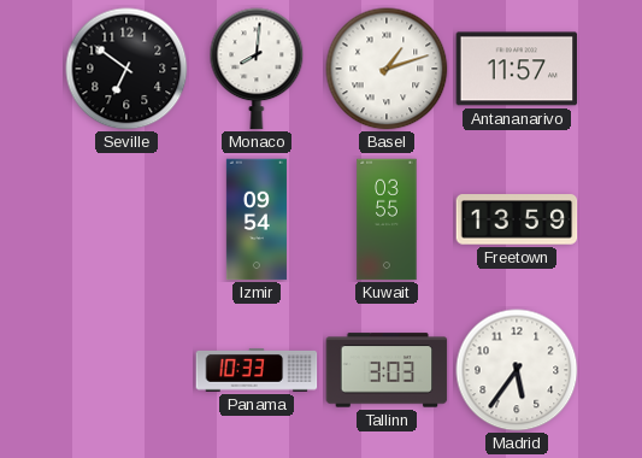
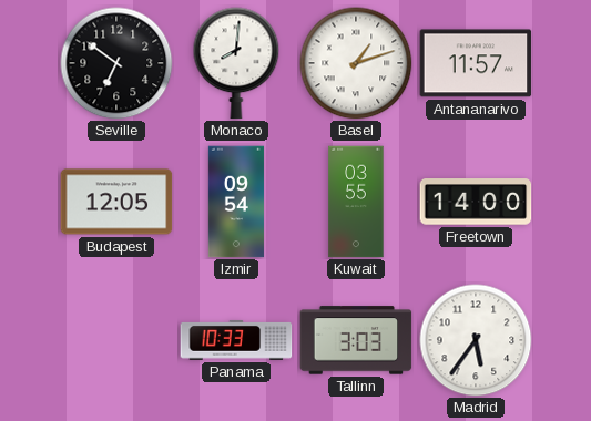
Budapest: none -> 12:05 (116, 202)
Freetown: 13:59 -> 14:00 (476, 202)
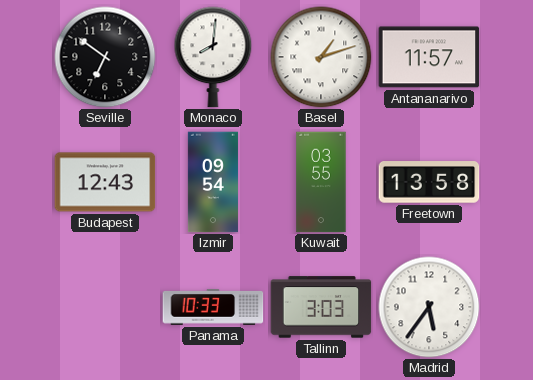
Budapest: 12:05 -> 12:43 (105, 182)
Freetown: 14:00 -> 13:58 (429, 182)
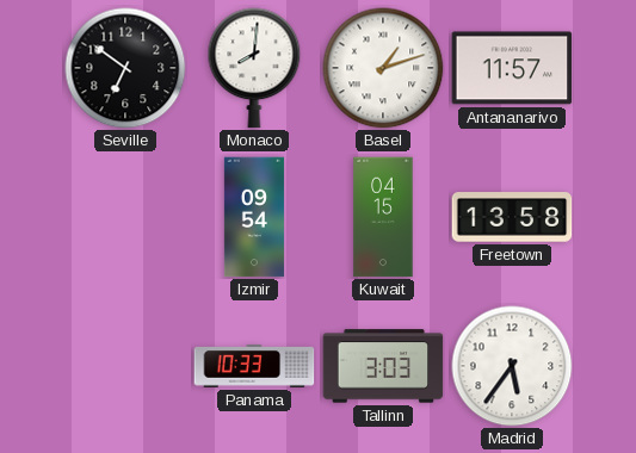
Budapest: 12:43 -> none (105, 182)
Kuwait: 03:55 -> 04:15 (383, 217)
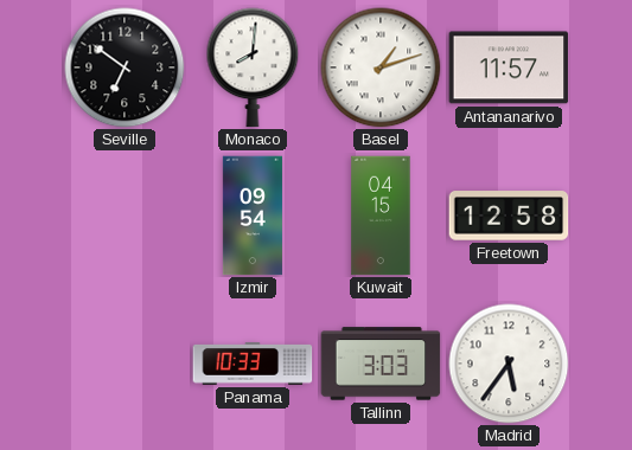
Freetown: 13:58 -> 12:58 (509, 216)
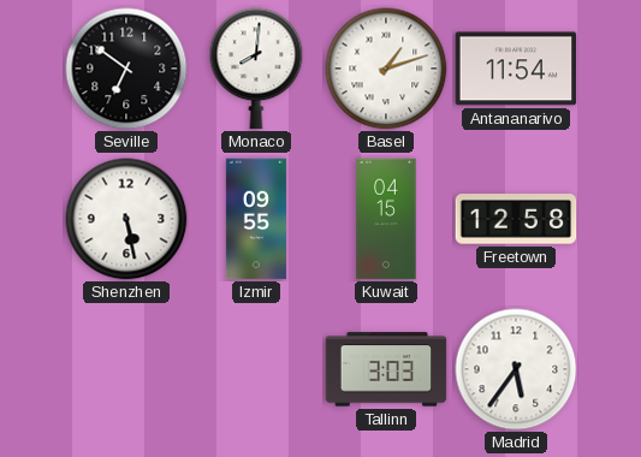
Antananarivo: 11:57 -> 11:54 (516, 69)
Shenzhen: none -> 5:28 (126, 219)
Izmir: 09:54 -> 09:55 (256, 219)
Panama: 10:33 -> none (253, 364)
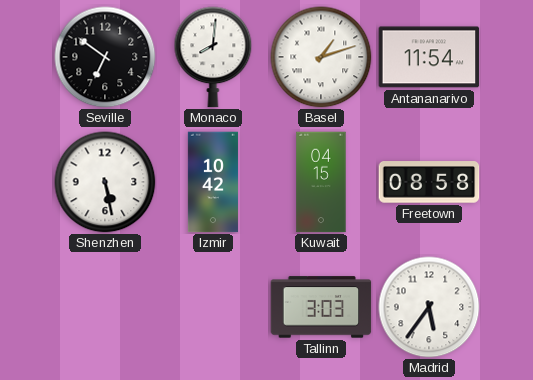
Izmir: 09:55 -> 10:42 (213, 182)
Freetown: 12:58 -> 08:58 (429, 182)
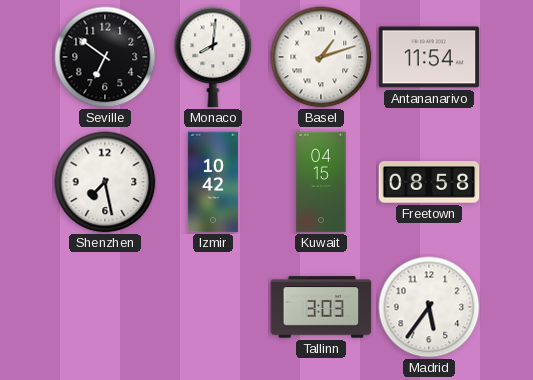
Shenzhen: 5:28 -> 7:28 (105, 182)
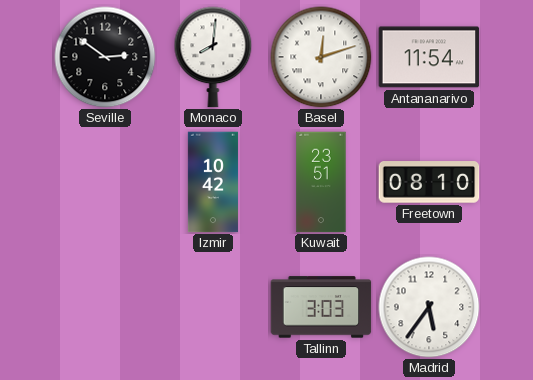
Seville: 6:51 -> 2:51 (105, 57)
Basel: 1:12 -> 12:12 (321, 57)
Shenzhen: 7:28 -> none (105, 182)
Kuwait: 04:15 -> 23:51 (321, 182)
Freetown: 08:58 -> 08:10 (429, 182)
